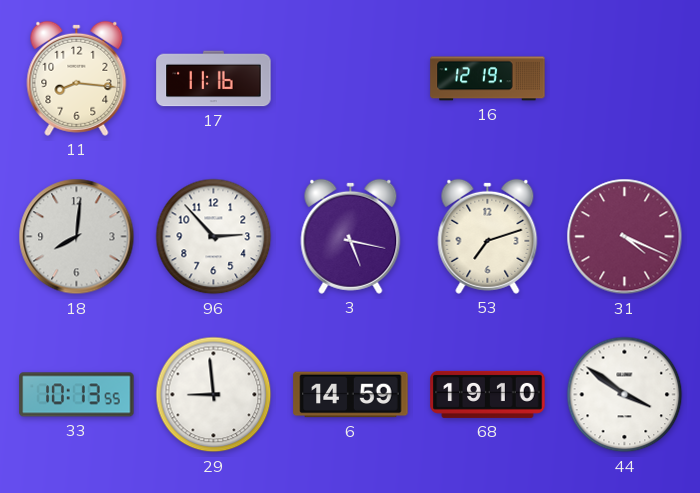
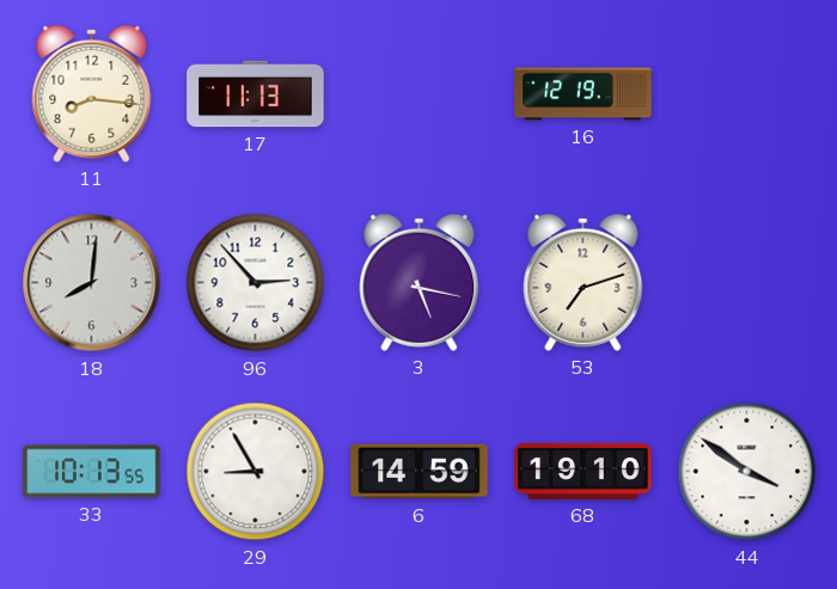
17: 11:16 -> 11:13 (256, 94)
31: 4:19 -> none (625, 237)
29: 8:59 -> 8:55 (256, 472)
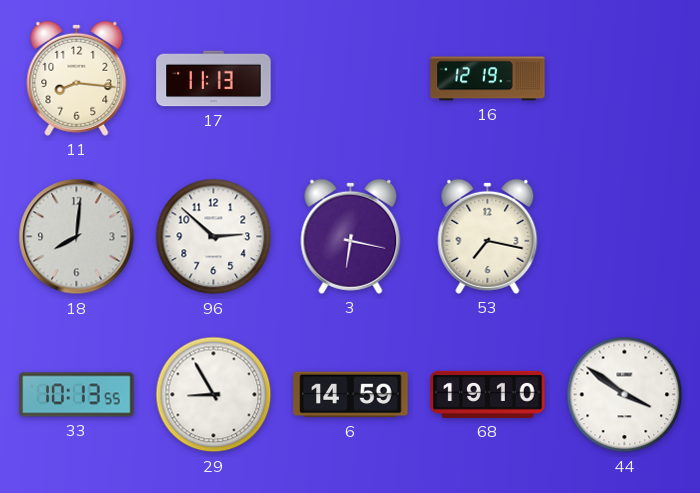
96: 2:53 -> 2:52 (214, 237)
3: 5:17 -> 6:17 (351, 236)
53: 7:12 -> 7:17 (488, 236)
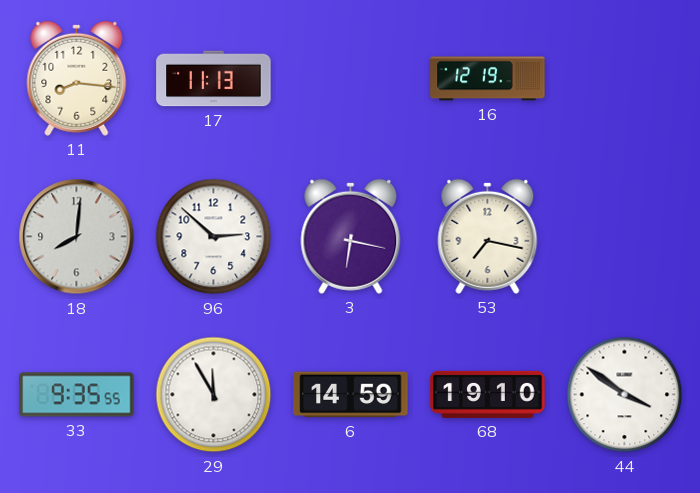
33: 10:13 -> 9:35 (77, 395)
29: 8:55 -> 11:55 (214, 395)
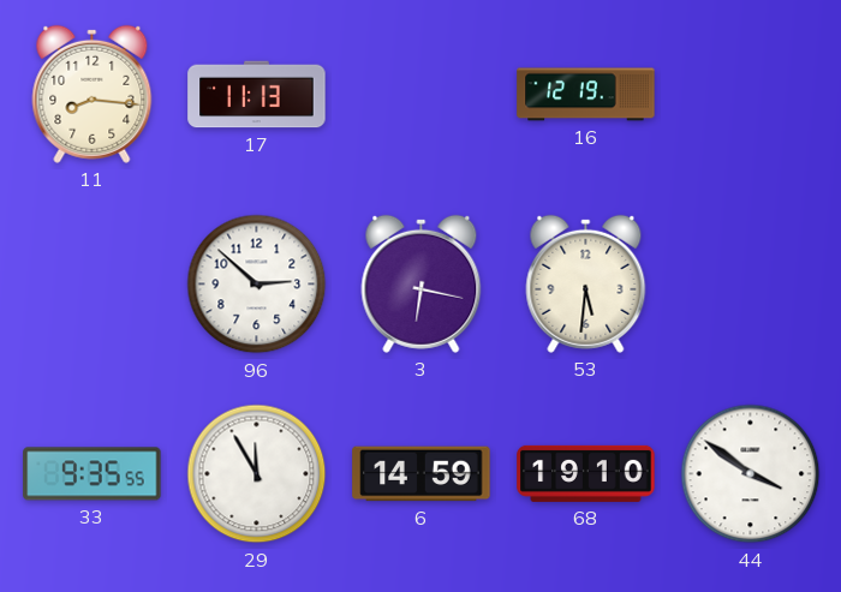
18: 8:01 -> none (77, 237)
53: 7:17 -> 5:31 (586, 283)
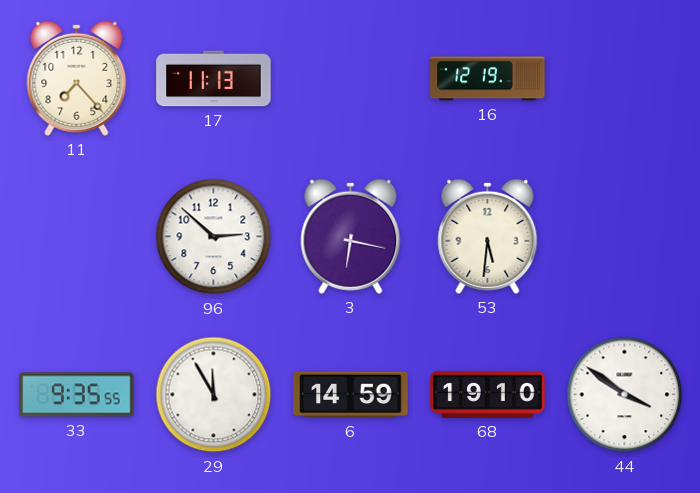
11: 8:16 -> 7:23 (77, 78)
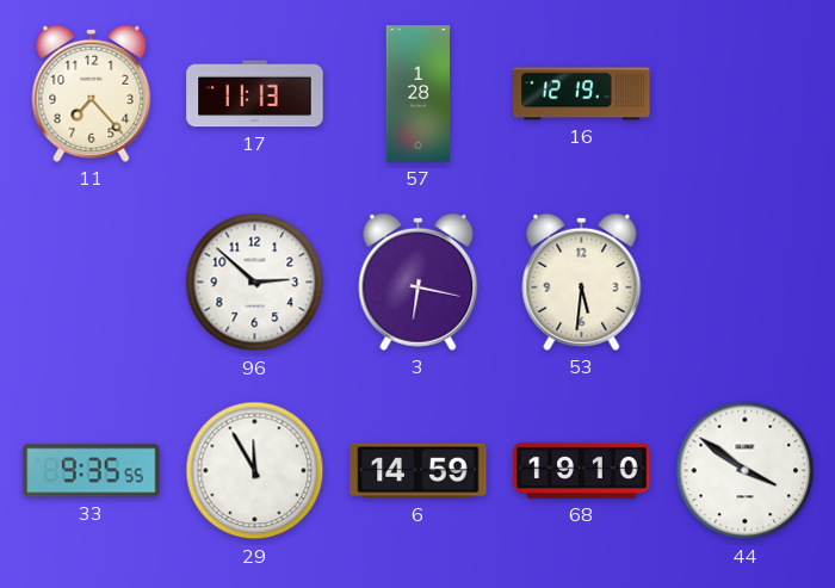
57: none -> 1:28 (419, 94)
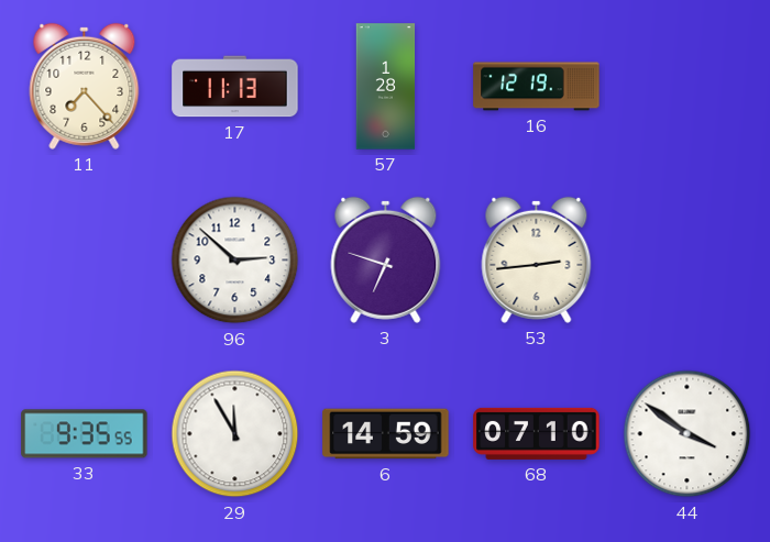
3: 6:17 -> 6:48 (386, 259)
53: 5:31 -> 2:44 (537, 259)
68: 19:10 -> 07:10 (537, 433)
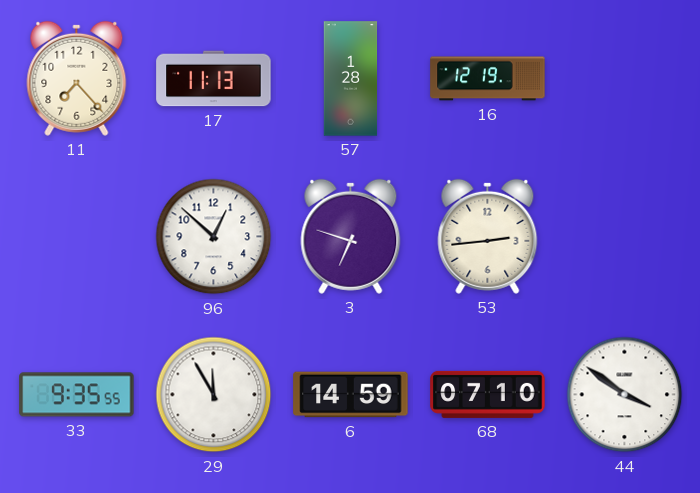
96: 2:52 -> 12:52 (214, 237)
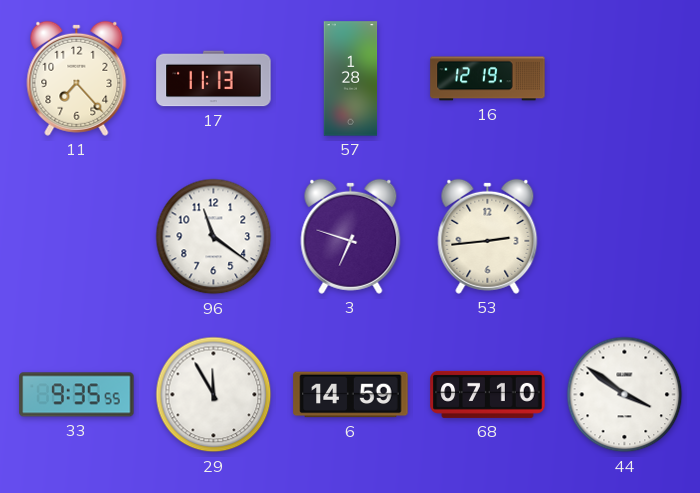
96: 12:52 -> 11:21 (214, 237)
